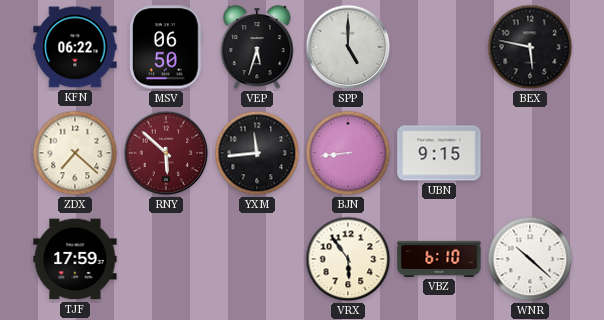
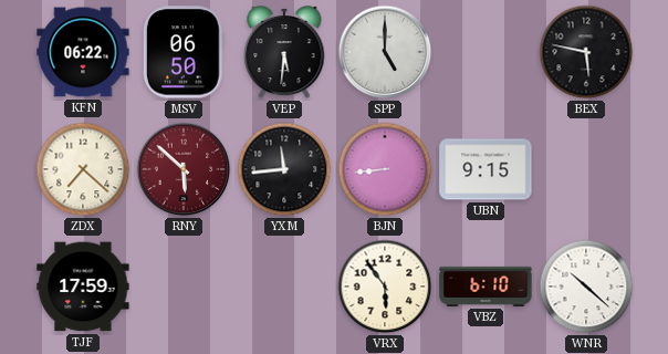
VEP: 5:33 -> 5:31 (284, 53)
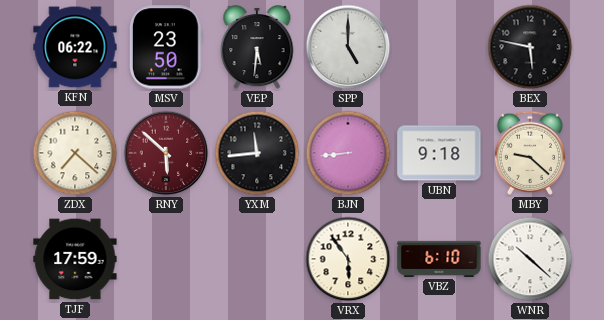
MSV: 06:50 -> 23:50 (166, 47)
UBN: 9:15 -> 9:18 (439, 153)
MBY: none -> 9:22 (530, 153)
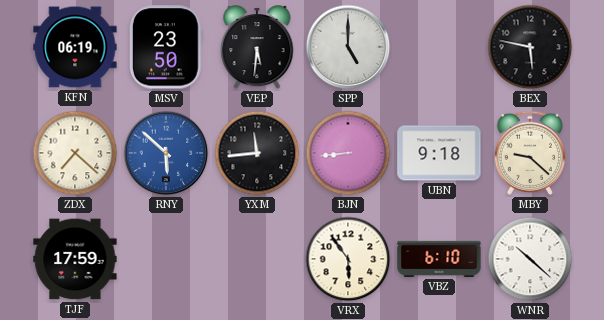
KFN: 06:22 -> 06:19 (75, 47)
RNY dial: burgundy -> blue (166, 153)
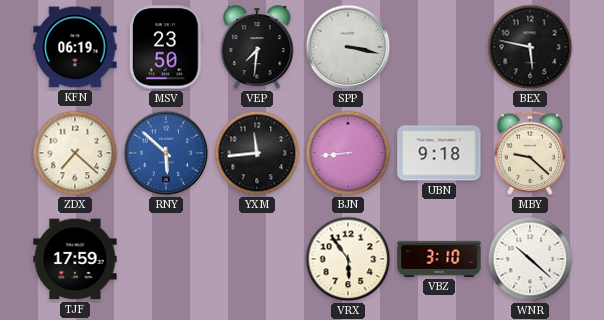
VEP: 5:31 -> 7:31 (257, 48)
SPP: 5:00 -> 3:17 (348, 47)
VBZ: 6:10 -> 3:10 (439, 259)
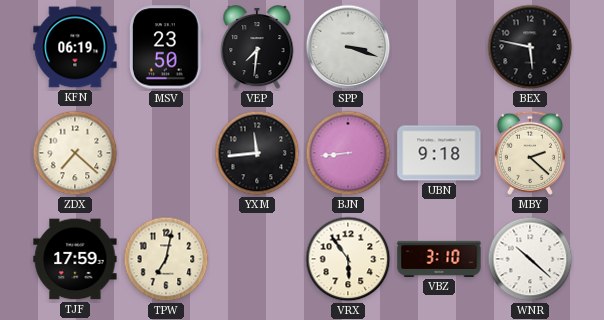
SPP: 3:17 -> 3:18 (348, 47)
RNY: 5:52 -> none (166, 153)
MBY: 9:22 -> 2:22 (530, 153)
TPW: none -> 7:02 (166, 259)
